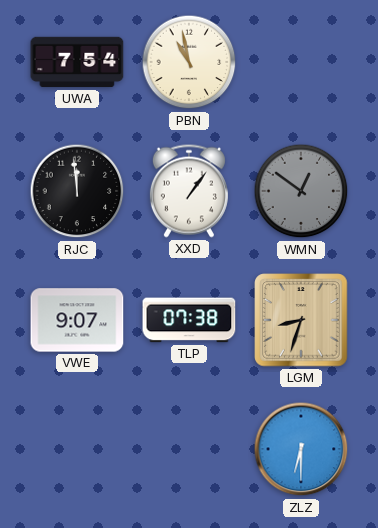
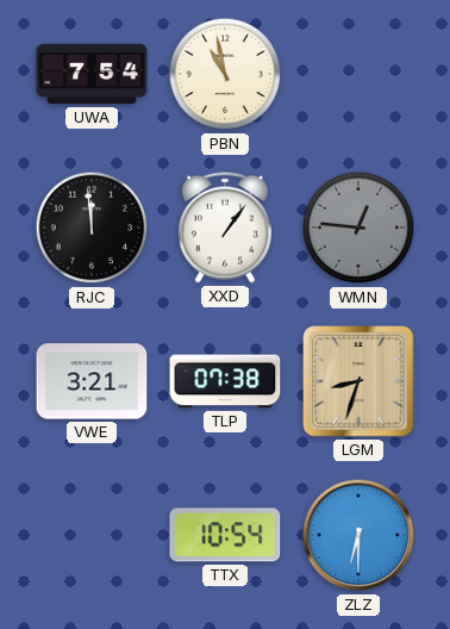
WMN: 12:51 -> 12:46 (358, 228)
VWE: 9:07 -> 3:21 (92, 381)
TTX: none -> 10:54 (225, 535)
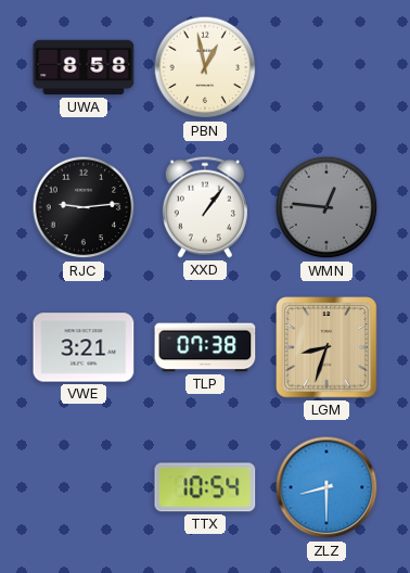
UWA: 7:54 -> 8:58 (84, 67)
PBN: 10:58 -> 12:58 (205, 67)
RJC: 11:59 -> 9:14 (84, 207)
ZLZ: 6:30 -> 8:30 (326, 487)
